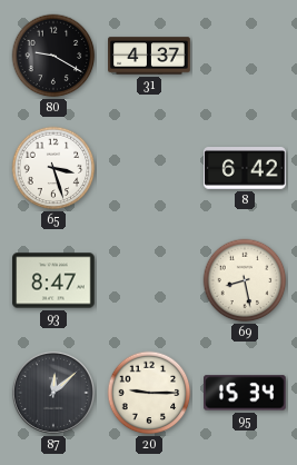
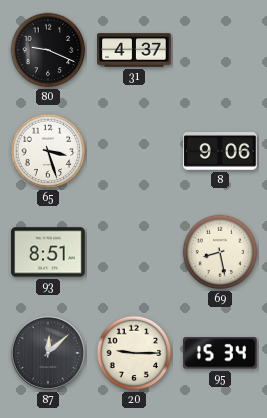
80: 9:20 -> 9:19 (48, 50)
8: 6:42 -> 9:06 (220, 152)
93: 8:47 -> 8:51 (48, 252)
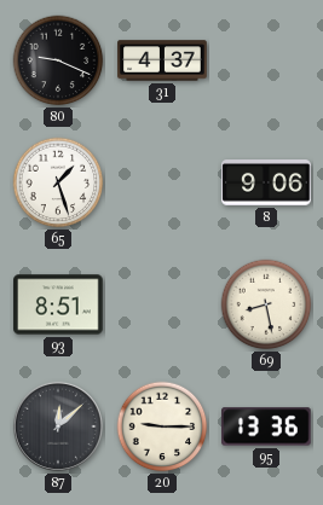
65: 3:27 -> 1:27 (58, 182)
95: 15:34 -> 13:36 (267, 426)
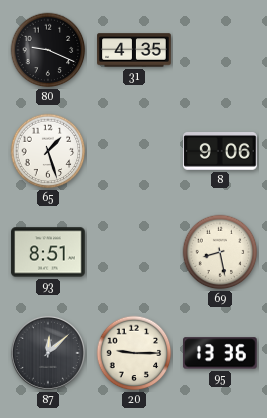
31: 4:37 -> 4:35 (134, 50)
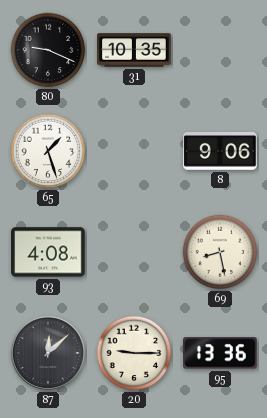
31: 4:35 -> 10:35 (134, 50)
93: 8:51 -> 4:08 (48, 252)
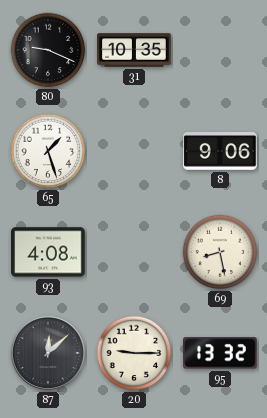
95: 13:36 -> 13:32 (221, 353)
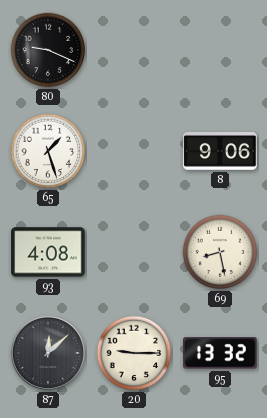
31: 10:35 -> none (134, 50)
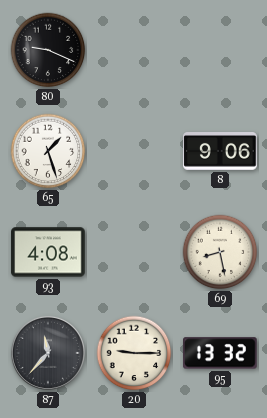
87: 12:08 -> 11:37 (48, 353)
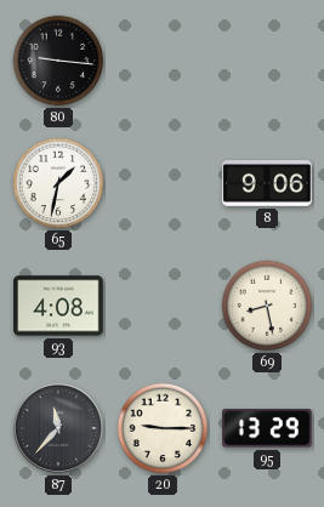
80: 9:19 -> 9:16 (58, 61)
65: 1:27 -> 1:32 (58, 183)
95: 13:32 -> 13:29 (268, 428)
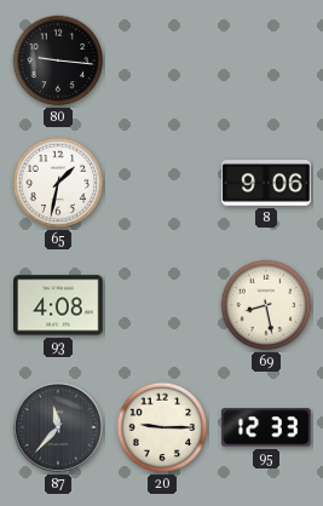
95: 13:29 -> 12:33 (267, 427)
